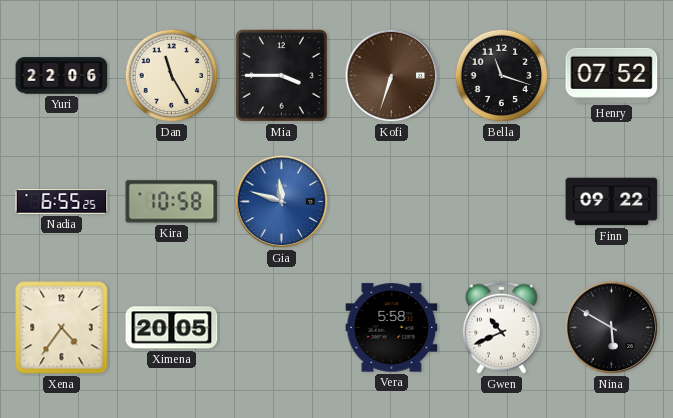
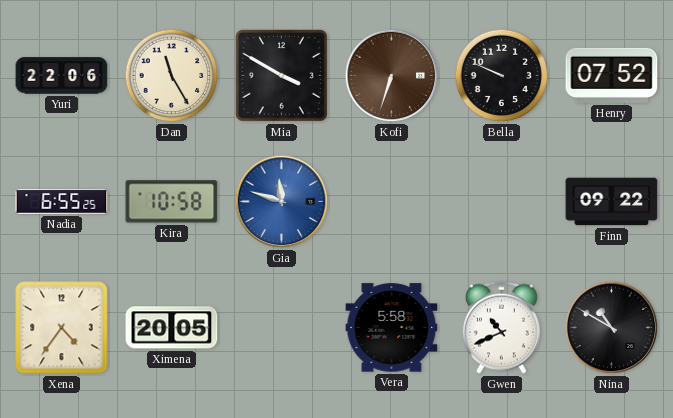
Mia: 3:45 -> 3:50 (281, 75)
Bella: 11:18 -> 9:49 (502, 76)
Nina: 5:50 -> 10:50 (612, 328)
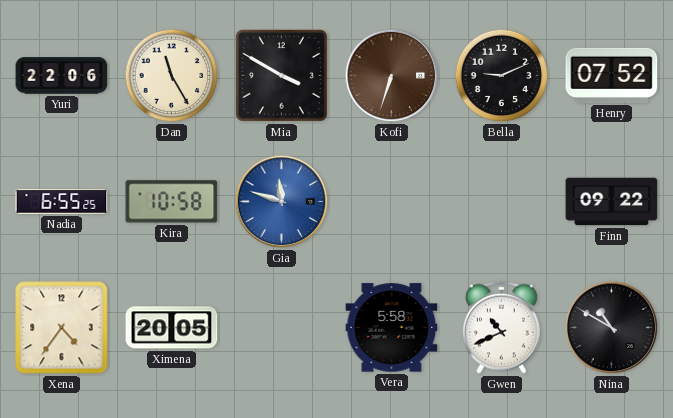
Bella: 9:49 -> 9:11 (502, 76)
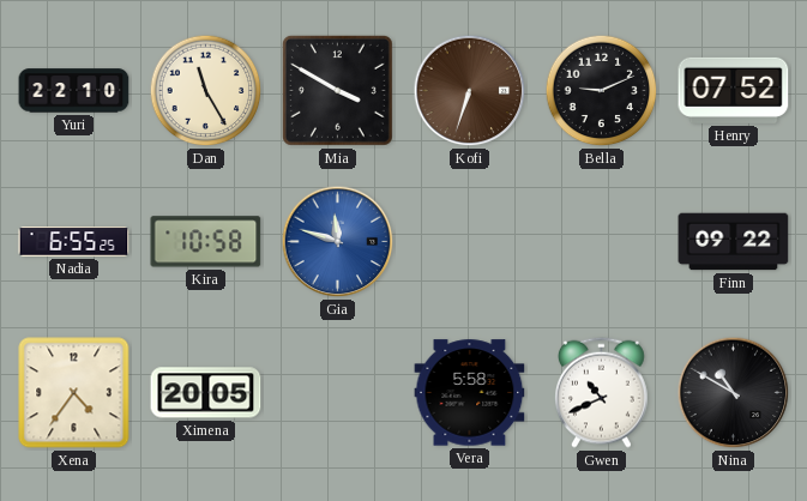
Yuri: 22:06 -> 22:10 (74, 91)
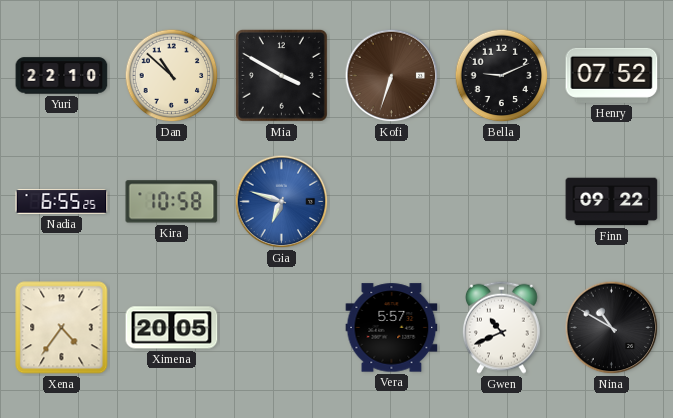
Dan: 11:25 -> 10:52 (172, 76)
Gia: 11:48 -> 6:48 (282, 202)
Vera: 5:58 -> 5:57 (392, 328)
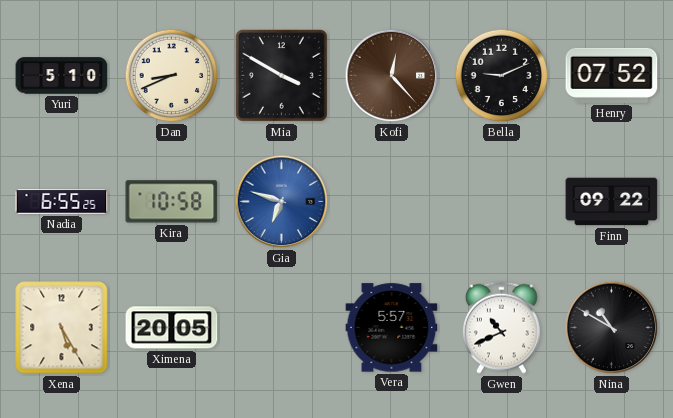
Yuri: 22:10 -> 5:10 (62, 76)
Dan: 10:52 -> 8:41 (172, 76)
Kofi: 6:33 -> 12:23 (392, 76)
Xena: 4:36 -> 5:25 (62, 328)
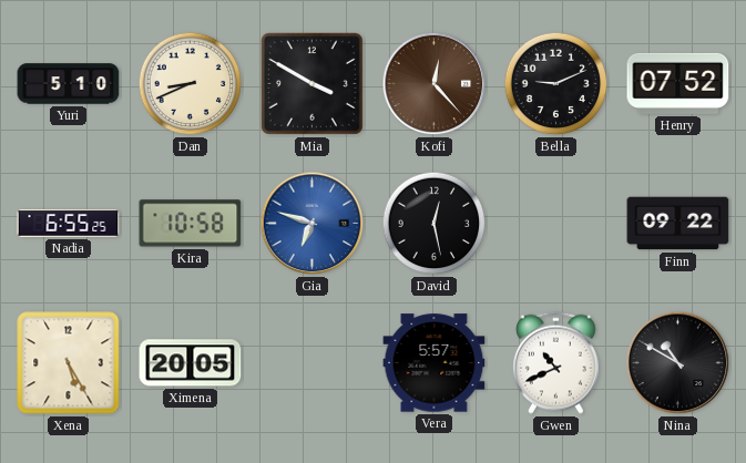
David: none -> 12:28 (435, 224)
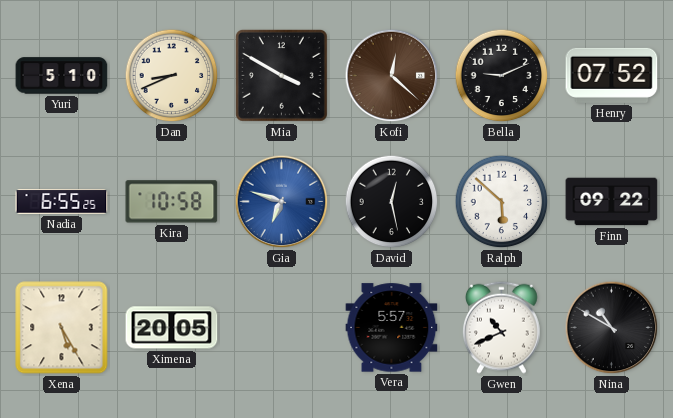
Kofi: 12:23 -> 12:22 (392, 76)
Ralph: none -> 5:52 (502, 202)
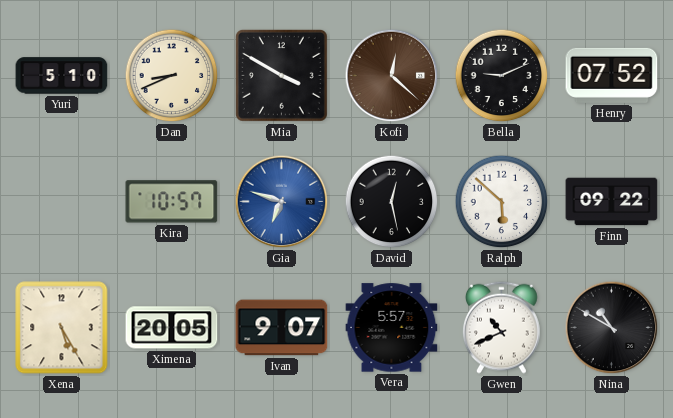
Nadia: 6:55 -> none (62, 202)
Kira: 10:58 -> 10:57 (172, 202)
Ivan: none -> 9:07 (282, 328)
